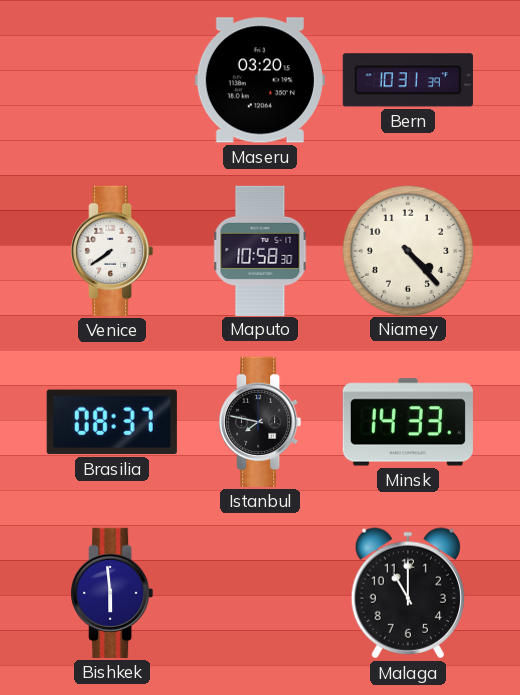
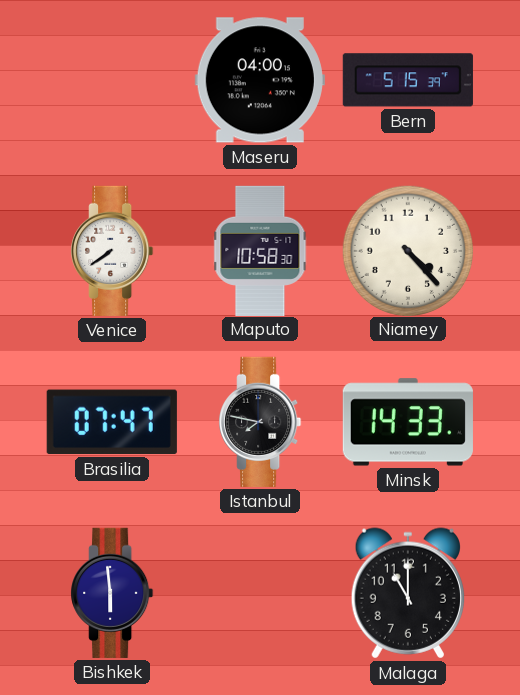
Maseru: 03:20 -> 04:00 (260, 80)
Bern: 10:31 -> 5:15 (408, 80)
Brasilia: 08:37 -> 07:47 (112, 422)
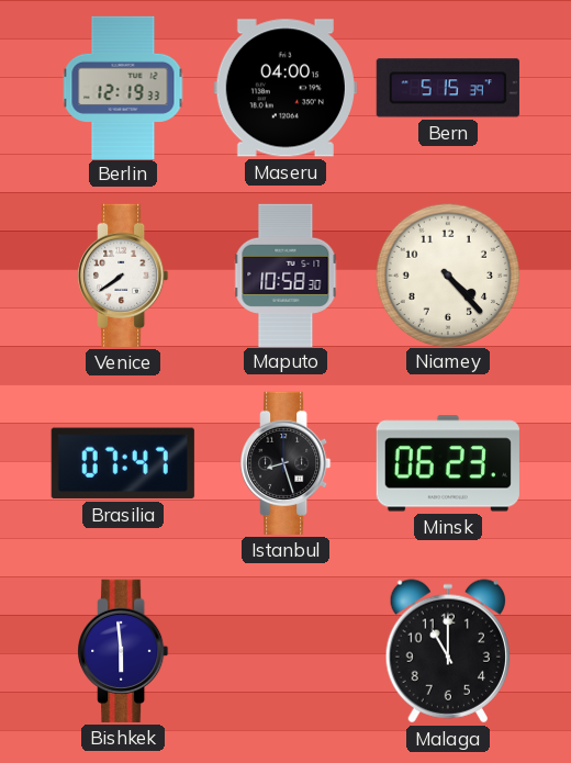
Berlin: none -> 12:19 (123, 87)
Istanbul: 7:47 -> 8:27 (285, 463)
Minsk: 14:33 -> 06:23 (448, 463)
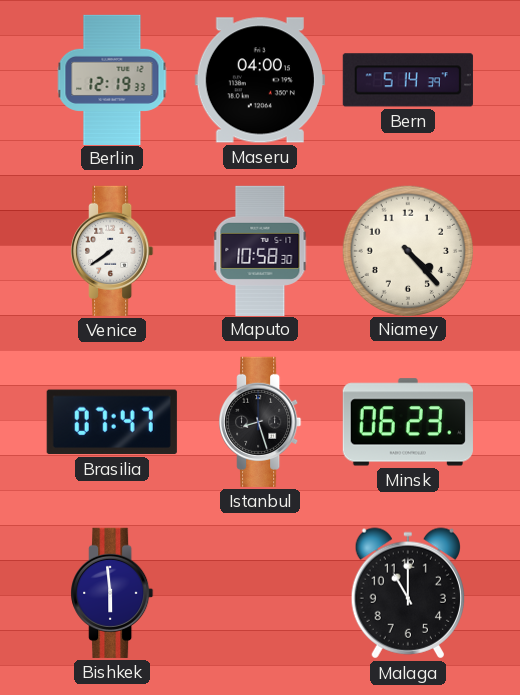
Bern: 5:15 -> 5:14 (408, 80)
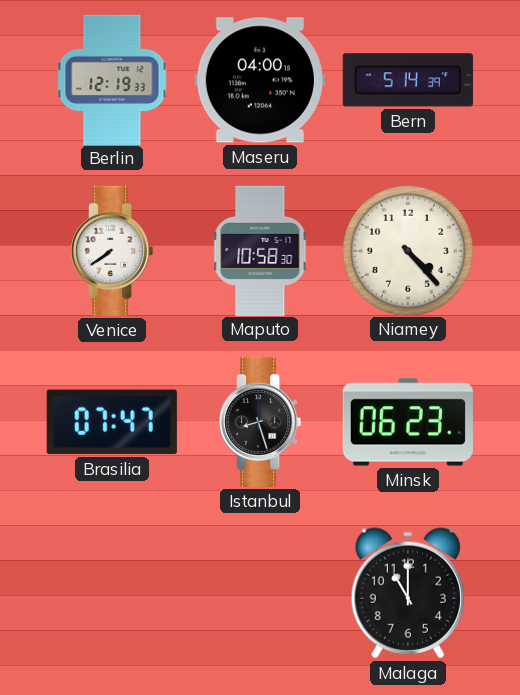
Bishkek: 5:59 -> none (112, 593)
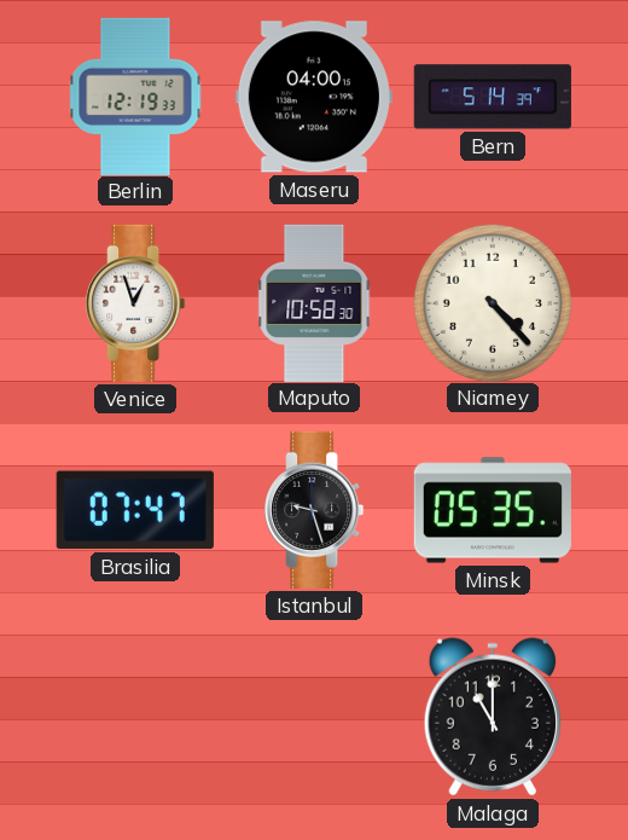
Venice: 7:39 -> 12:57 (135, 303)
Istanbul: 8:27 -> 9:27 (314, 510)
Minsk: 06:23 -> 05:35 (493, 510)
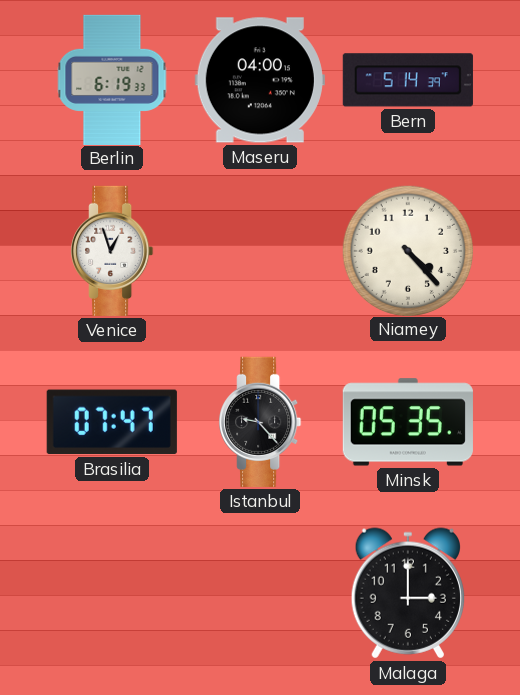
Berlin: 12:19 -> 6:19 (112, 79)
Maputo: 10:58 -> none (314, 302)
Istanbul: 9:27 -> 9:23 (260, 422)
Malaga: 11:00 -> 3:00 (407, 593)
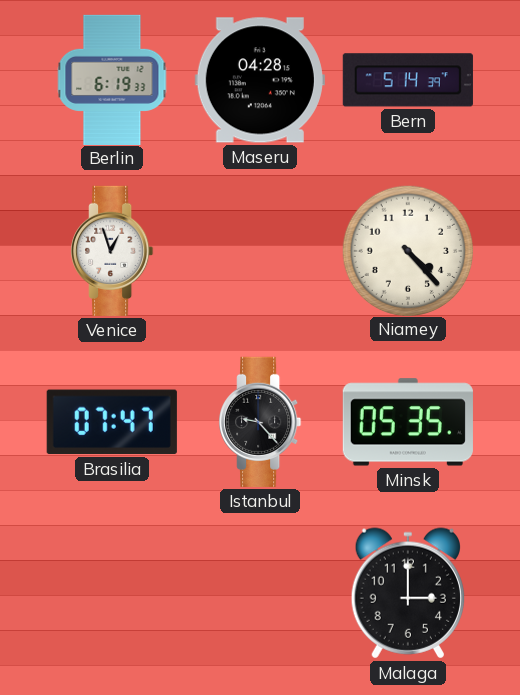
Maseru: 04:00 -> 04:28 (260, 80)
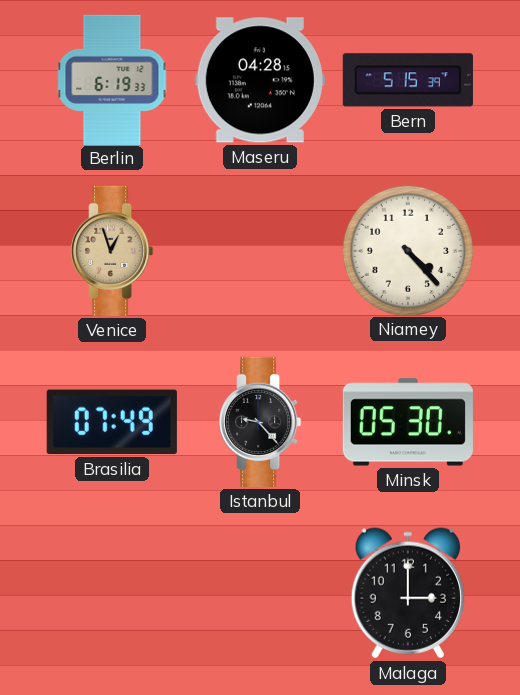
Bern: 5:14 -> 5:15 (408, 80)
Venice dial: white -> champagne (112, 251)
Brasilia: 07:47 -> 07:49 (112, 422)
Minsk: 05:35 -> 05:30 (408, 422)
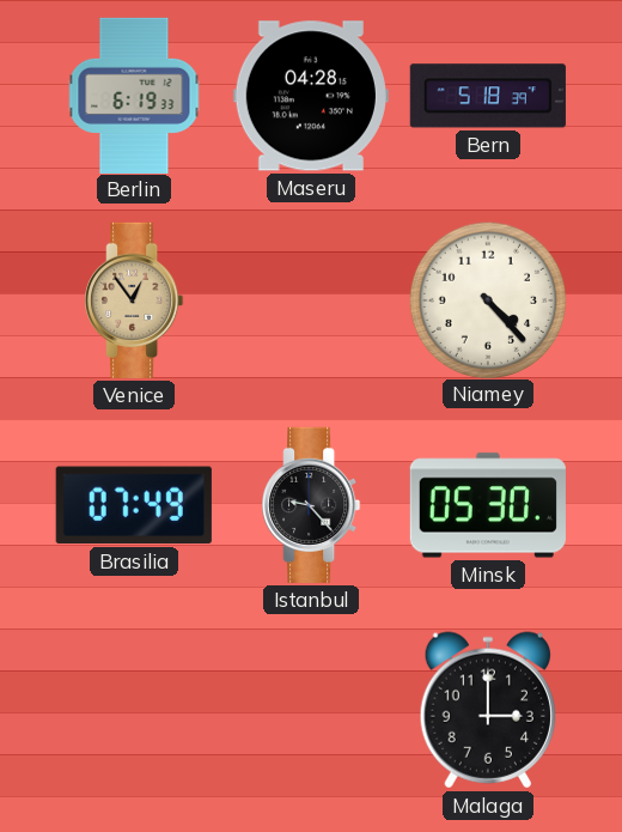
Bern: 5:15 -> 5:18 (488, 96)
Venice: 12:57 -> 12:54 (134, 300)
